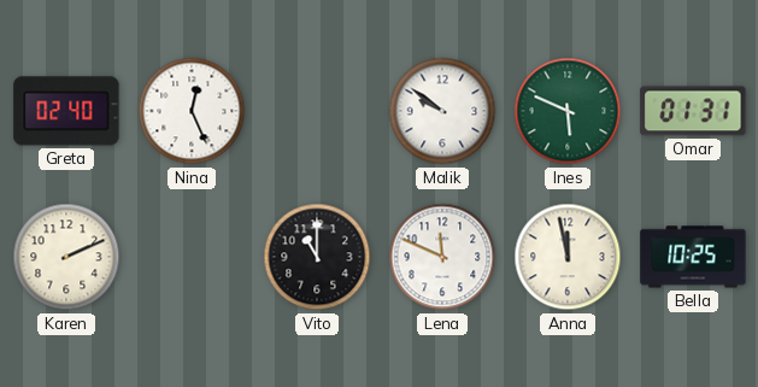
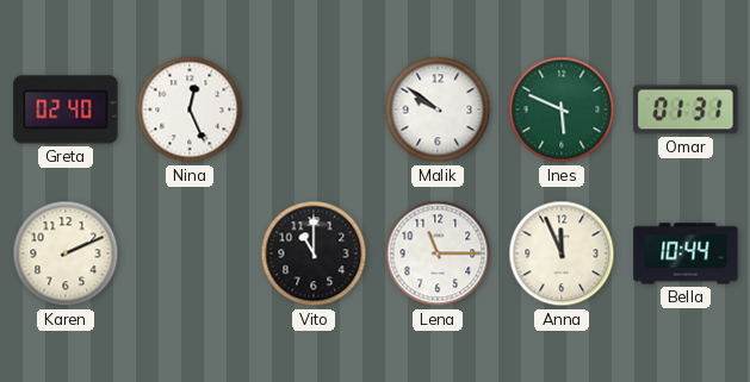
Lena: 11:49 -> 11:15 (438, 253)
Anna: 11:58 -> 11:56 (562, 253)
Bella: 10:25 -> 10:44 (686, 253)
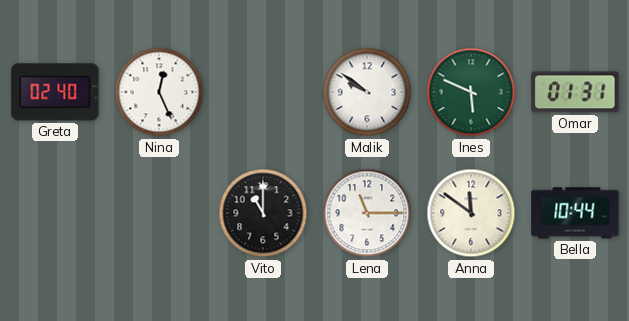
Karen: 2:11 -> none (66, 253)
Anna: 11:56 -> 11:51 (471, 213)
